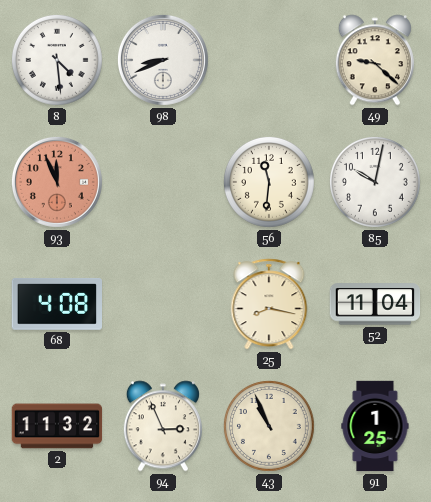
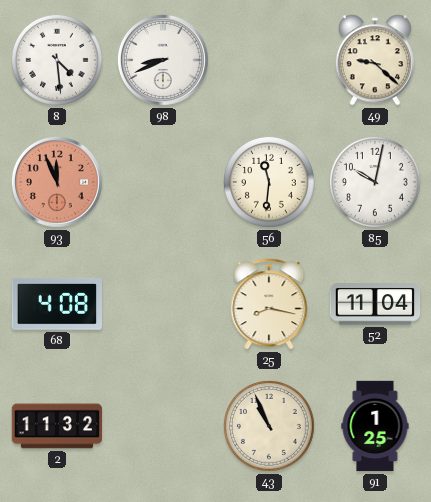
94: 2:56 -> none (163, 426)
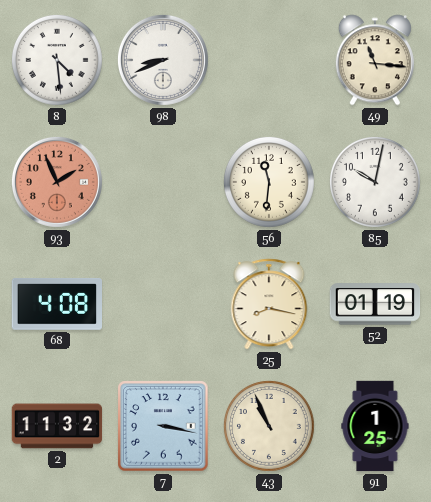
49: 9:22 -> 11:16 (375, 60)
93: 11:56 -> 1:56 (57, 182)
52: 11:04 -> 01:19 (375, 304)
7: none -> 3:17 (163, 426)
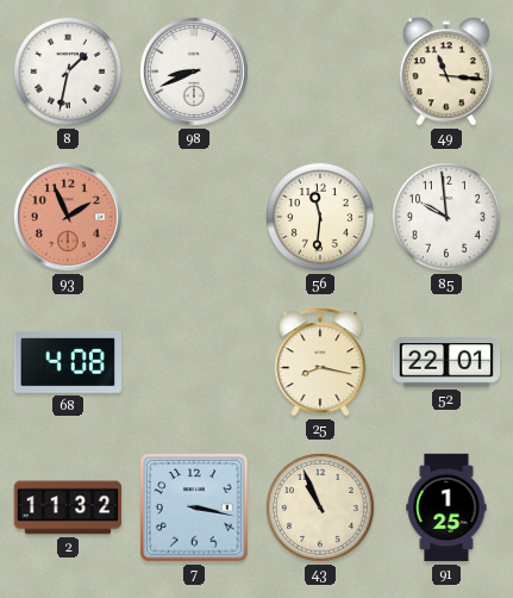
8: 4:29 -> 1:32 (68, 71)
85: 10:02 -> 9:59 (446, 217)
52: 01:19 -> 22:01 (446, 362)
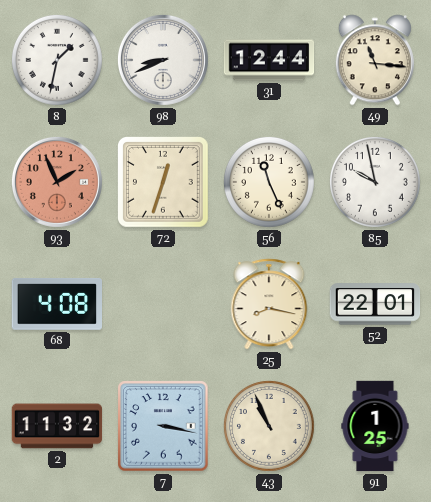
31: none -> 12:44 (269, 60)
72: none -> 12:33 (164, 183)
56: 11:31 -> 11:26 (269, 182)
85: 9:59 -> 9:58 (375, 182)
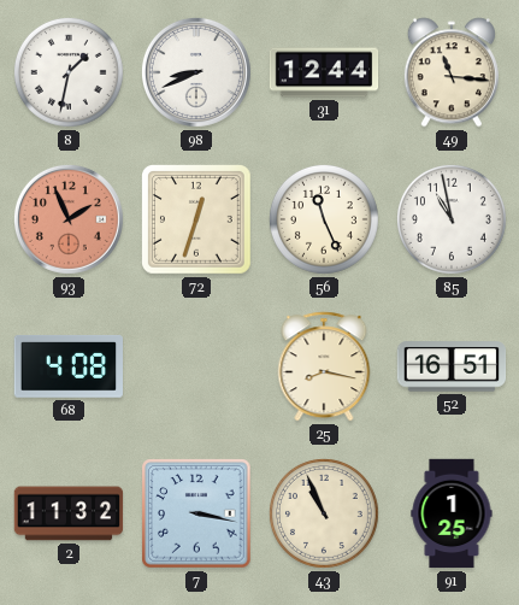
85: 9:58 -> 10:58 (452, 219)
52: 22:01 -> 16:51 (452, 366)
